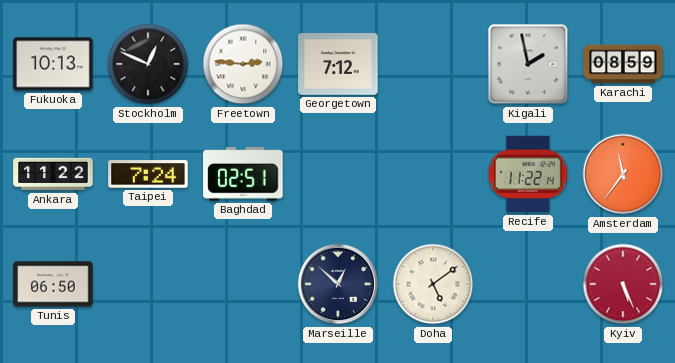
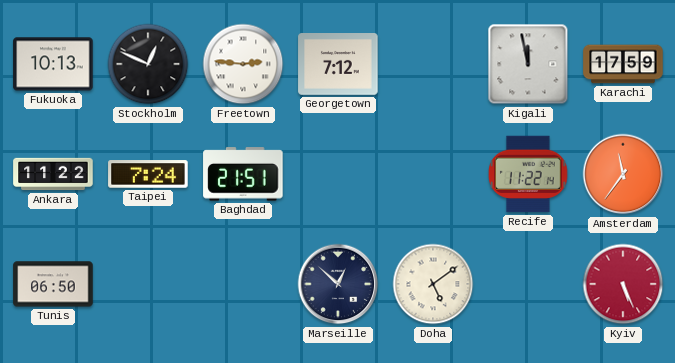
Kigali: 1:58 -> 11:58 (528, 64)
Karachi: 08:59 -> 17:59 (623, 64)
Baghdad: 02:51 -> 21:51 (243, 174)
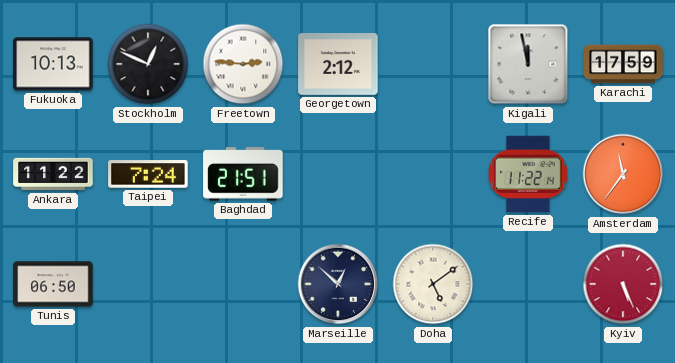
Georgetown: 7:12 -> 2:12 (338, 65)
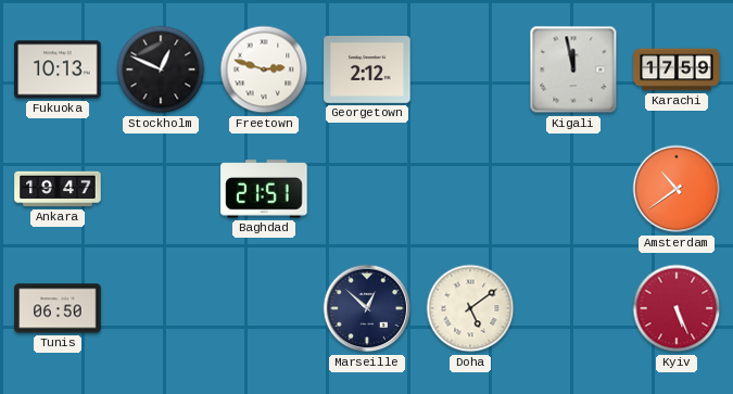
Freetown: 2:46 -> 2:48 (264, 69)
Ankara: 11:22 -> 19:47 (58, 189)
Taipei: 7:24 -> none (148, 174)
Recife: 11:22 -> none (529, 174)
Amsterdam: 11:36 -> 10:39 (677, 189)
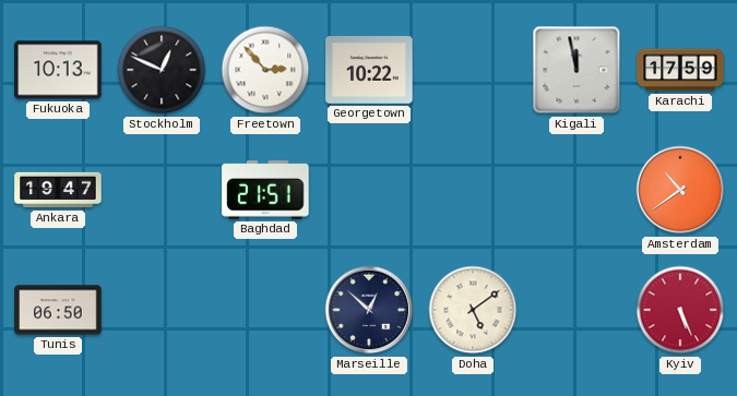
Freetown: 2:48 -> 2:53 (265, 70)
Georgetown: 2:12 -> 10:22 (369, 71)
